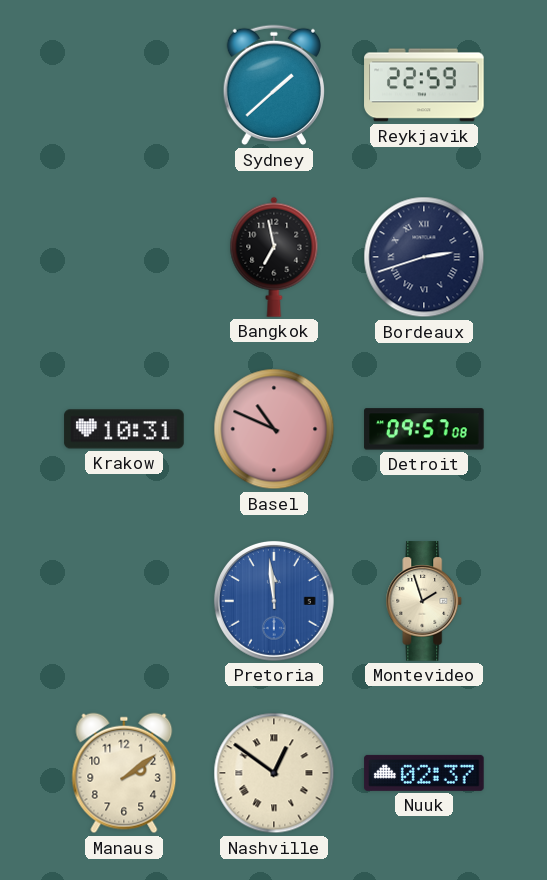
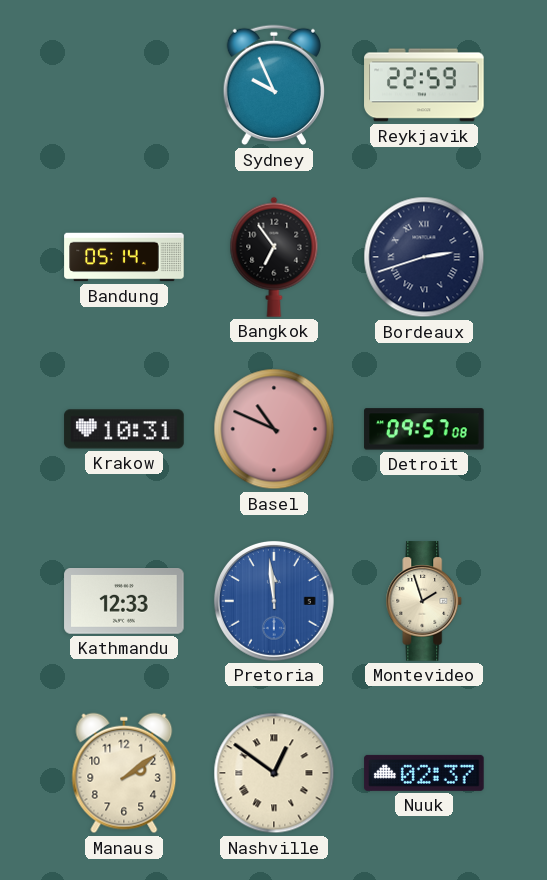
Sydney: 1:38 -> 9:56 (274, 85)
Bandung: none -> 05:14 (124, 257)
Bangkok: 6:58 -> 6:54 (274, 257)
Kathmandu: none -> 12:33 (124, 602)
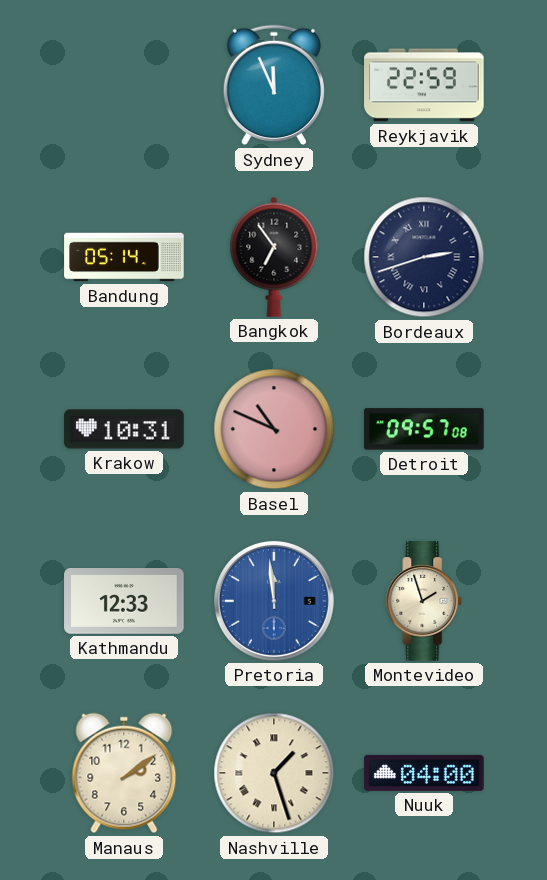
Sydney: 9:56 -> 11:56 (274, 85)
Nashville: 12:51 -> 1:27 (274, 773)
Nuuk: 02:37 -> 04:00 (424, 773)
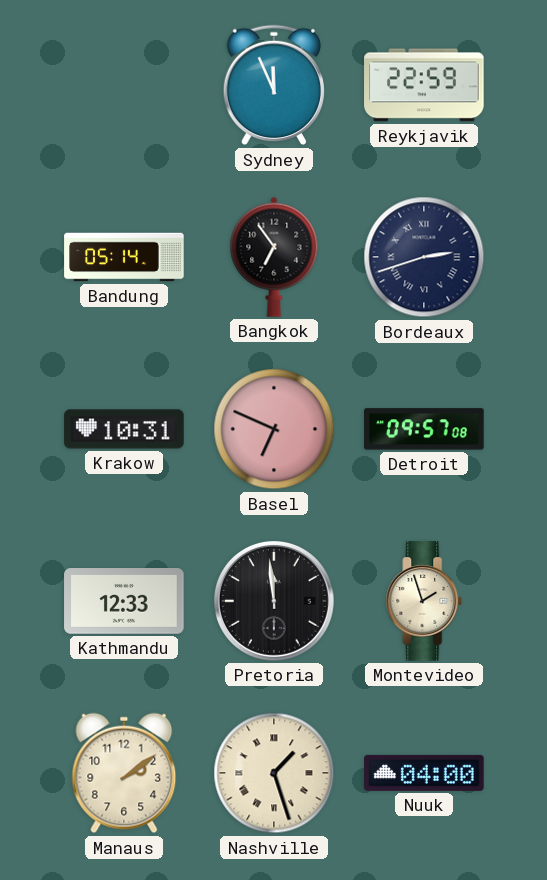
Basel: 10:49 -> 6:49 (274, 429)
Pretoria dial: blue -> black (274, 601)
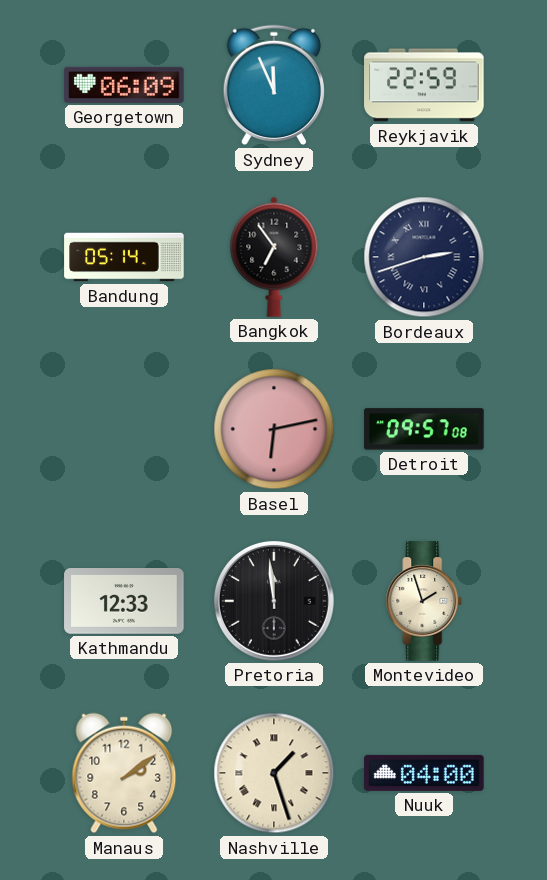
Georgetown: none -> 06:09 (124, 85)
Krakow: 10:31 -> none (124, 429)
Basel: 6:49 -> 6:13 (274, 429)
